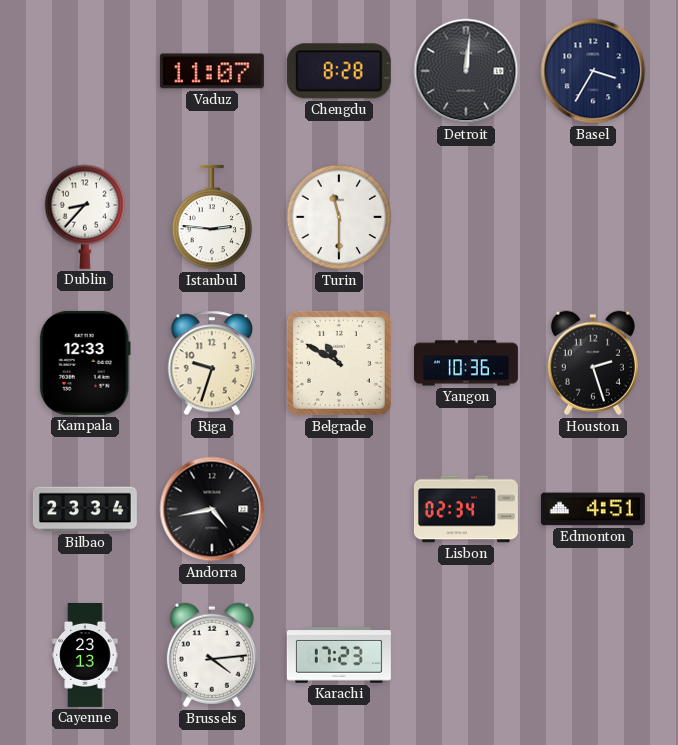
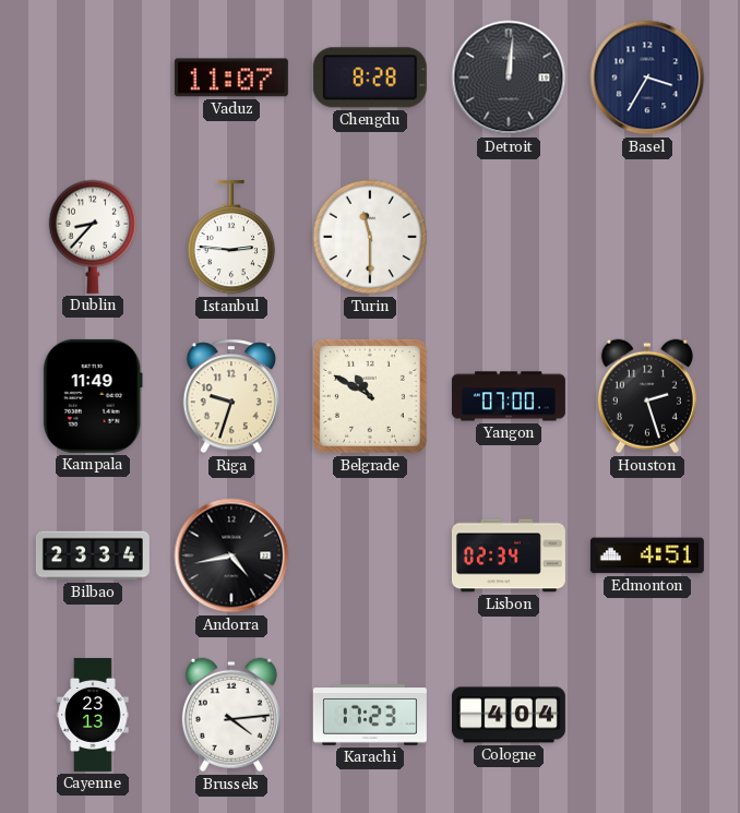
Kampala: 12:33 -> 11:49 (93, 396)
Yangon: 10:36 -> 07:00 (509, 396)
Cologne: none -> 4:04 (509, 715)
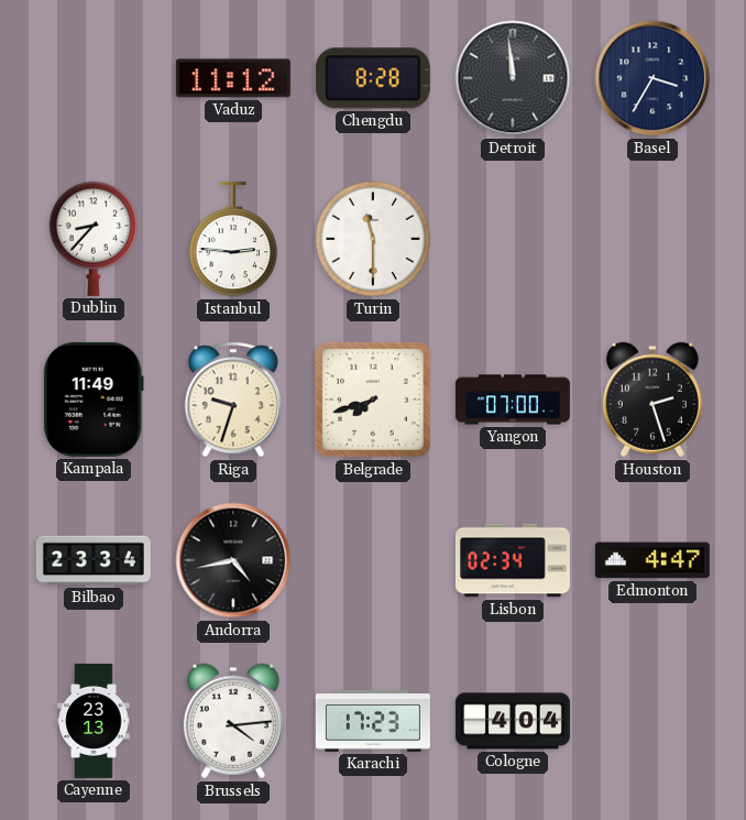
Vaduz: 11:07 -> 11:12 (233, 78)
Detroit: 12:01 -> 11:59 (513, 78)
Belgrade: 10:50 -> 7:42 (373, 400)
Edmonton: 4:51 -> 4:47 (652, 560)
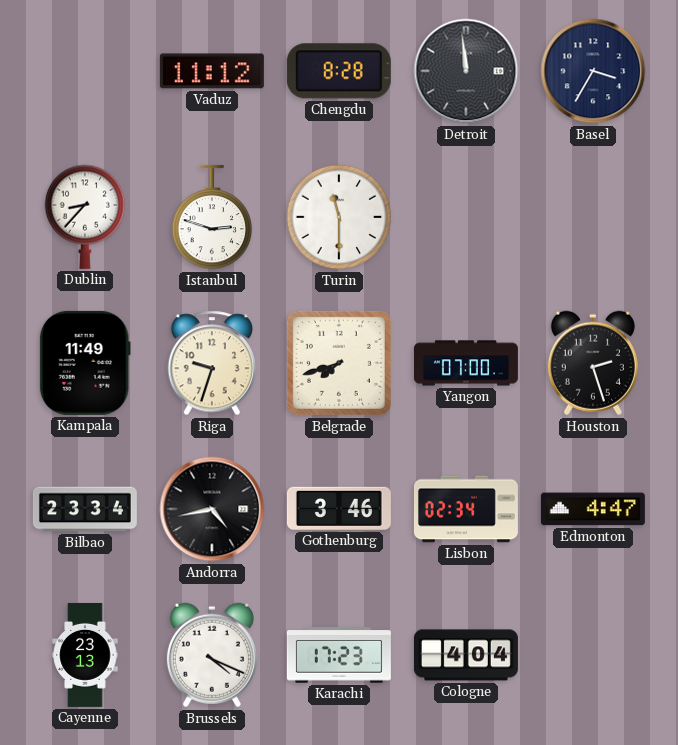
Istanbul: 2:46 -> 2:48 (212, 217)
Gothenburg: none -> 3:46 (339, 508)
Brussels: 4:14 -> 4:19 (212, 655)
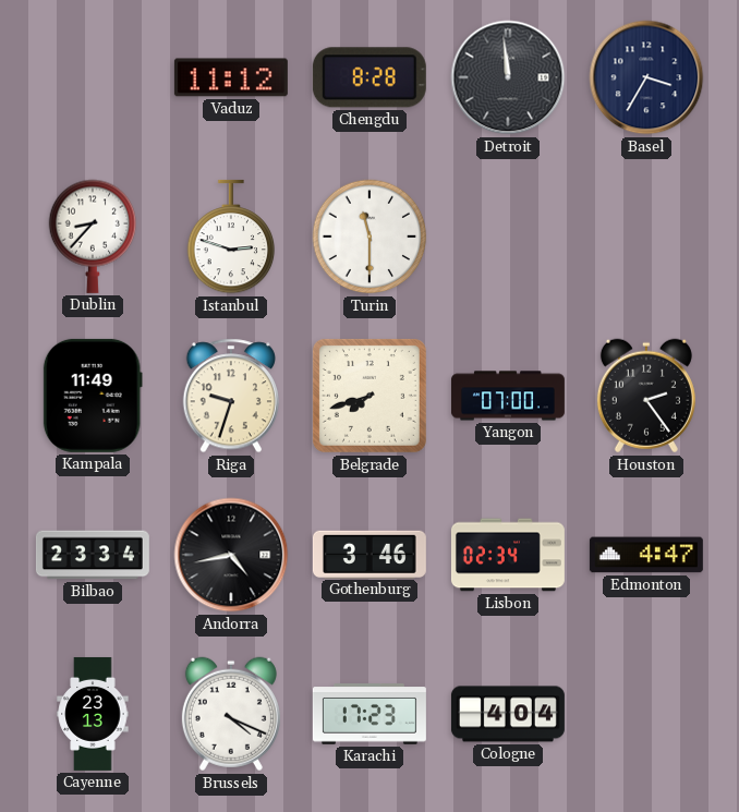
Houston: 2:27 -> 2:24 (646, 396)
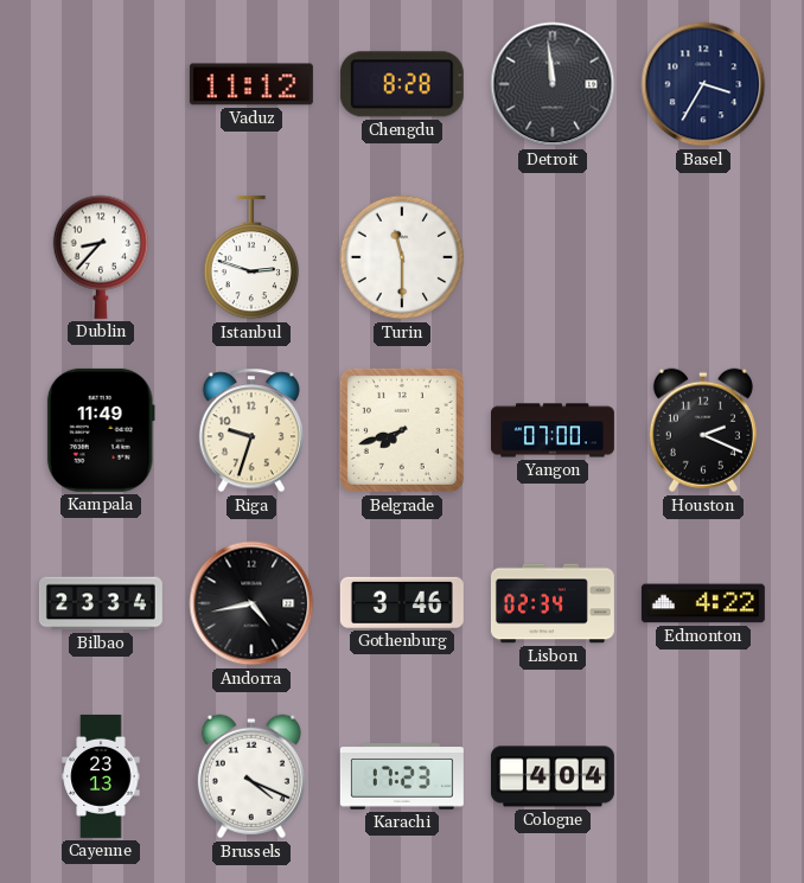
Houston: 2:24 -> 2:19 (703, 430)
Edmonton: 4:47 -> 4:22 (703, 603)
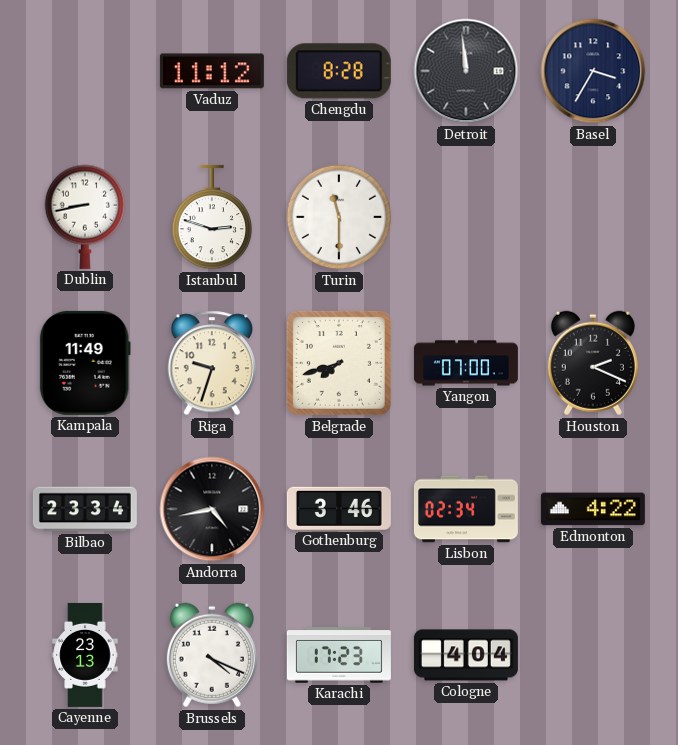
Dublin: 8:37 -> 8:43 (85, 217)
